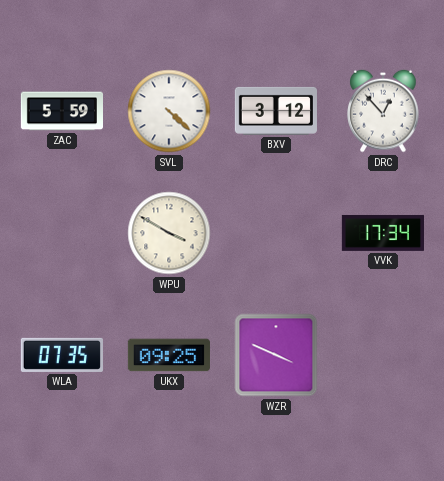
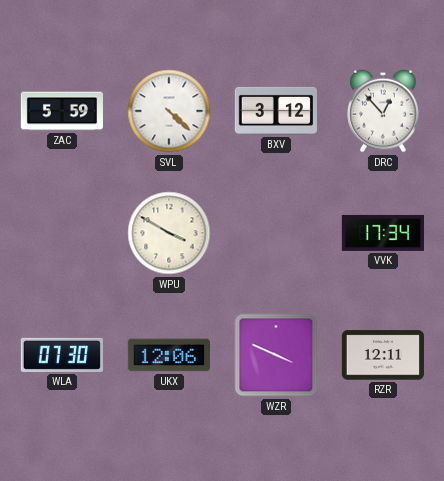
WLA: 07:35 -> 07:30 (62, 355)
UKX: 09:25 -> 12:06 (169, 355)
RZR: none -> 12:11 (383, 355)
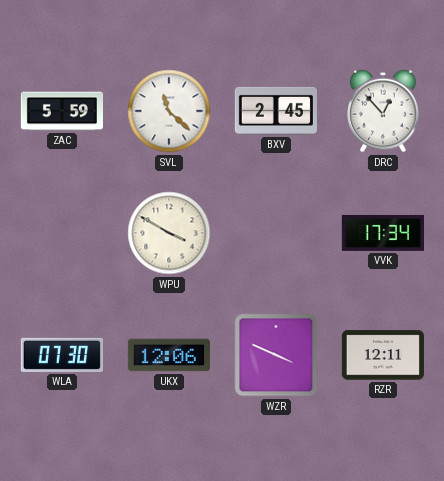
SVL: 4:22 -> 11:22 (169, 111)
BXV: 3:12 -> 2:45 (276, 111)
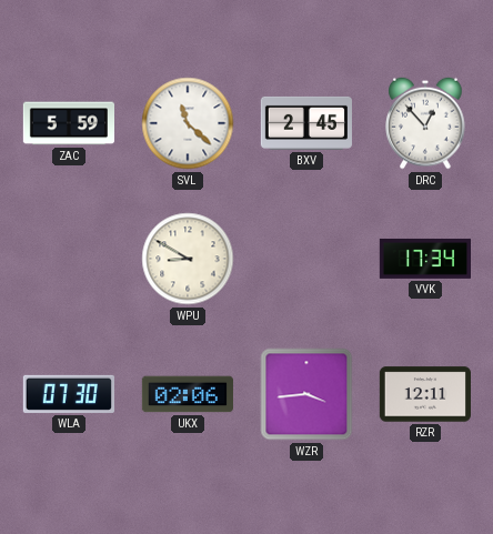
WPU: 3:50 -> 8:50 (188, 259)
UKX: 12:06 -> 02:06 (188, 394)
WZR: 3:49 -> 3:44 (306, 394)
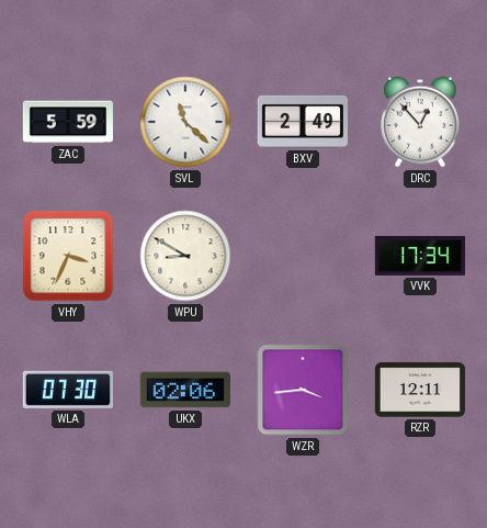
BXV: 2:45 -> 2:49 (303, 122)
VHY: none -> 3:34 (68, 256)
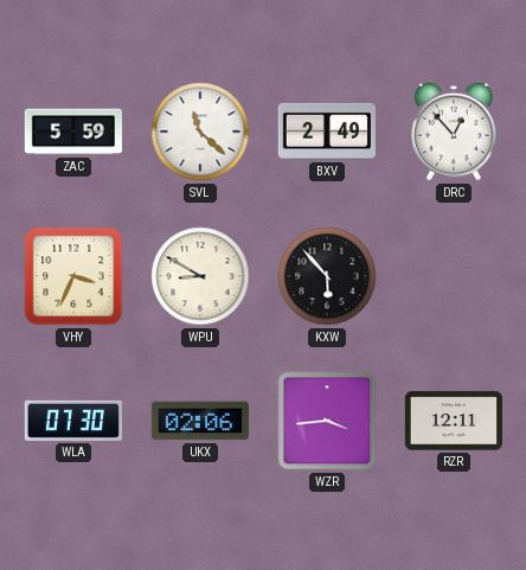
KXW: none -> 5:53 (327, 276)
VVK: 17:34 -> none (419, 256)
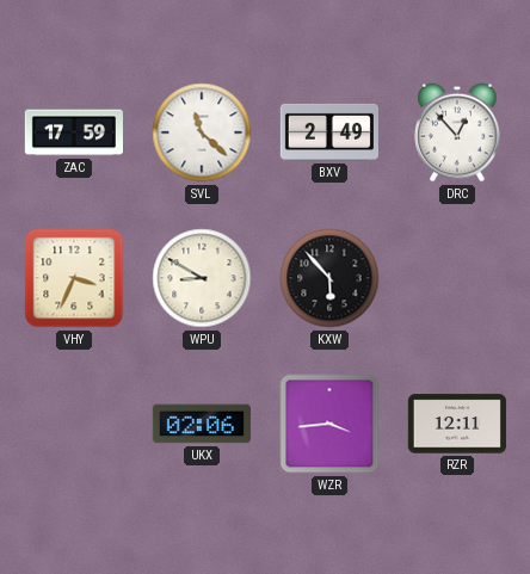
ZAC: 5:59 -> 17:59 (73, 132)
WLA: 07:30 -> none (73, 421)
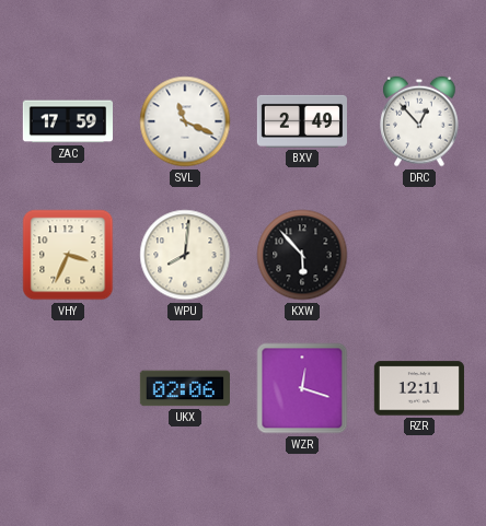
SVL: 11:22 -> 11:19 (185, 121)
WPU: 8:50 -> 8:01 (185, 255)
WZR: 3:44 -> 12:18 (302, 388)
